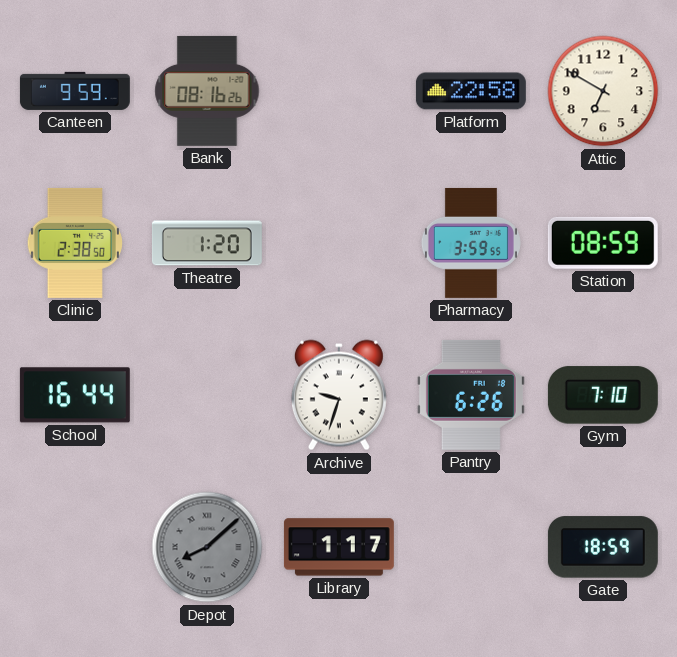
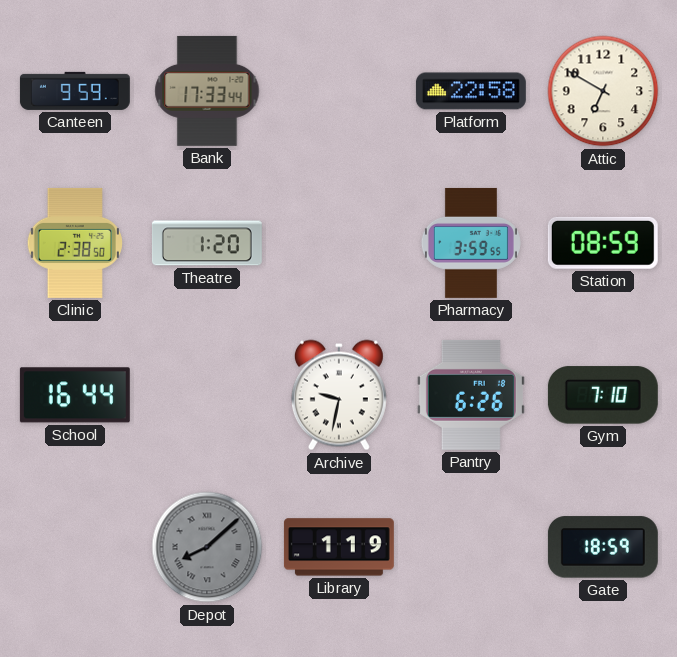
Bank: 08:16 -> 17:33 (207, 91)
Archive: 9:33 -> 9:32 (339, 395)
Library: 1:17 -> 1:19 (339, 547)
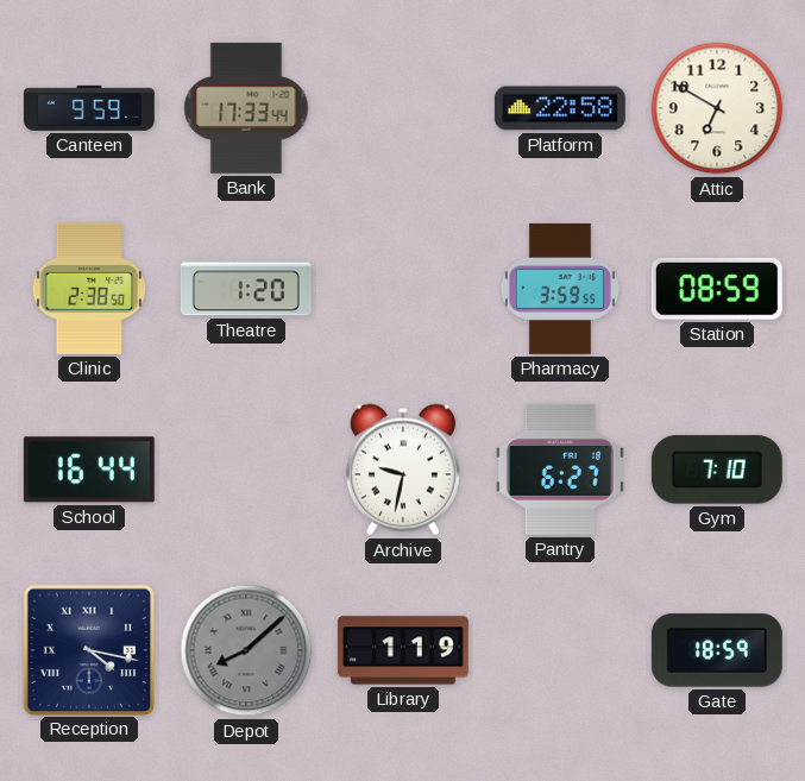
Pantry: 6:26 -> 6:27 (560, 470)
Reception: none -> 4:17 (88, 649)
